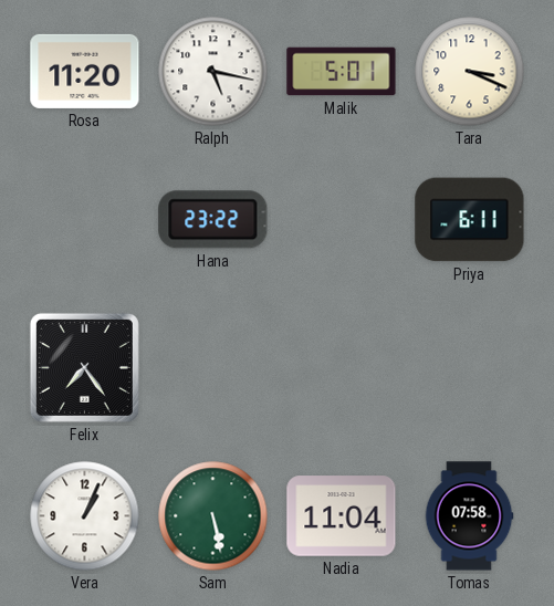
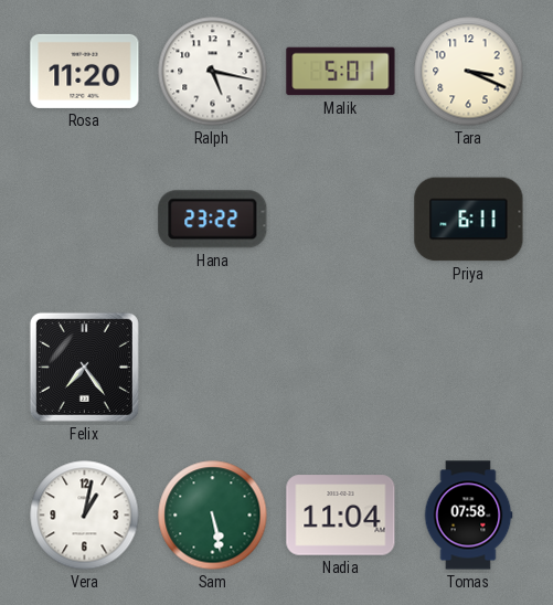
Vera: 1:04 -> 1:02 (85, 516)
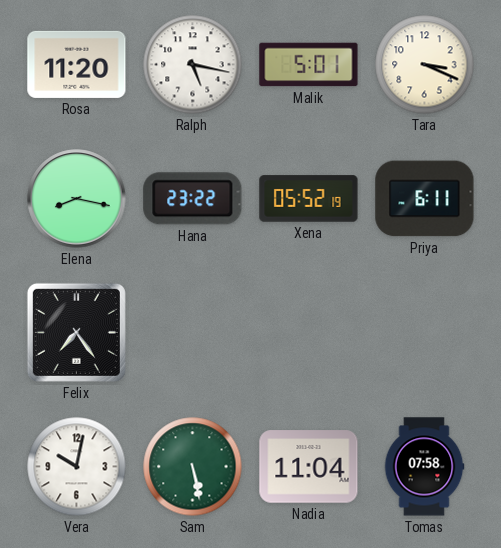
Elena: none -> 8:17 (77, 199)
Xena: none -> 05:52 (309, 199)
Vera: 1:02 -> 10:02 (77, 467)
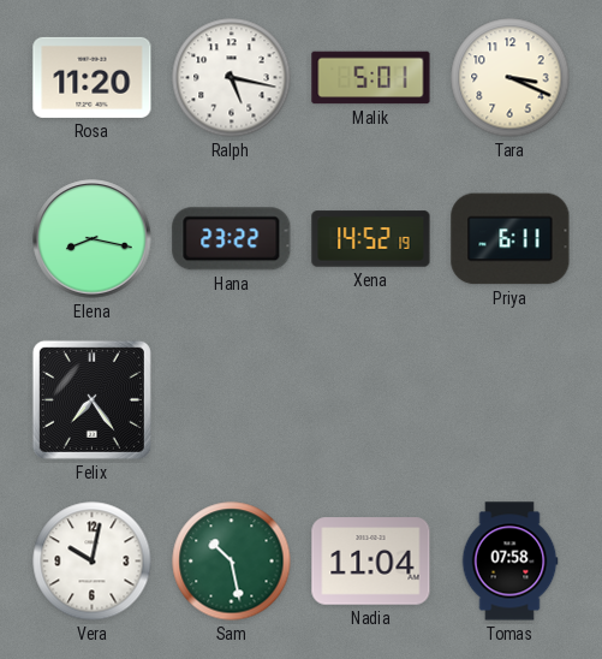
Xena: 05:52 -> 14:52 (371, 239)
Sam: 5:28 -> 10:28 (232, 562)
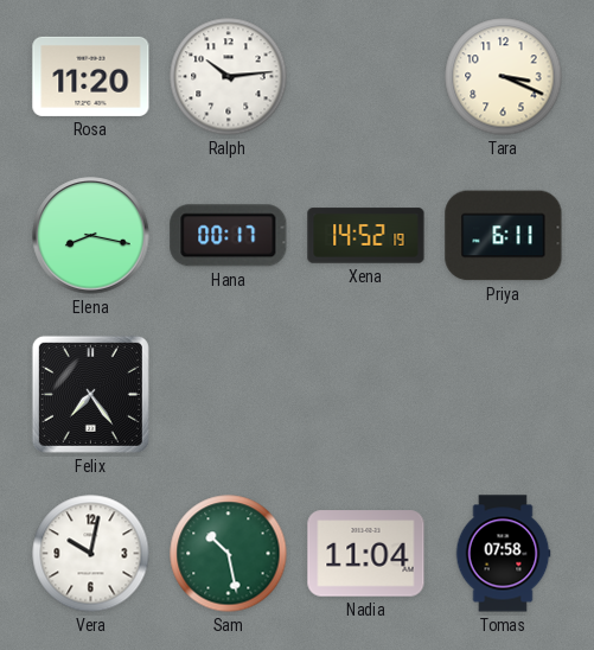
Ralph: 5:17 -> 10:14 (229, 77)
Malik: 5:01 -> none (371, 78)
Hana: 23:22 -> 00:17 (229, 236)
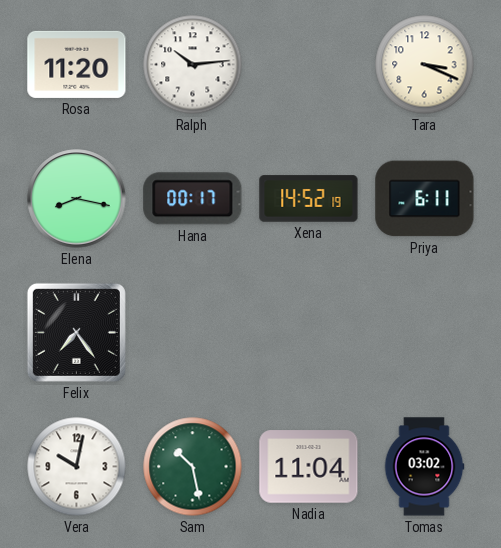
Tomas: 07:58 -> 03:02 (424, 467)
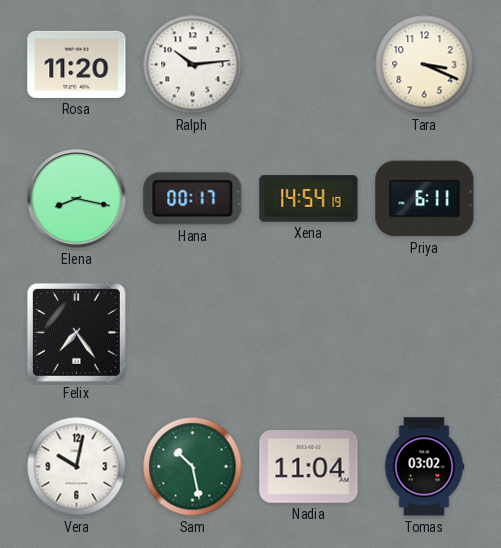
Xena: 14:52 -> 14:54 (309, 199)
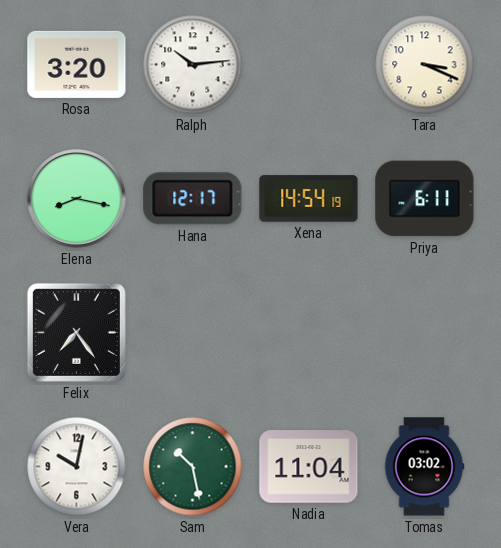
Rosa: 11:20 -> 3:20 (77, 64)
Hana: 00:17 -> 12:17 (193, 199)
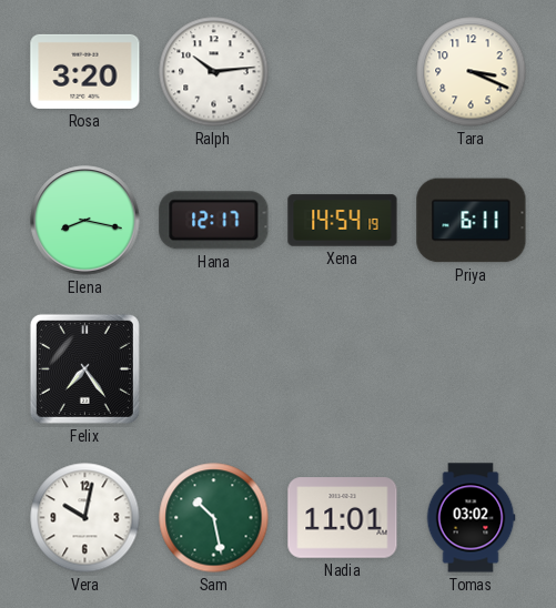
Nadia: 11:04 -> 11:01 (343, 518)
